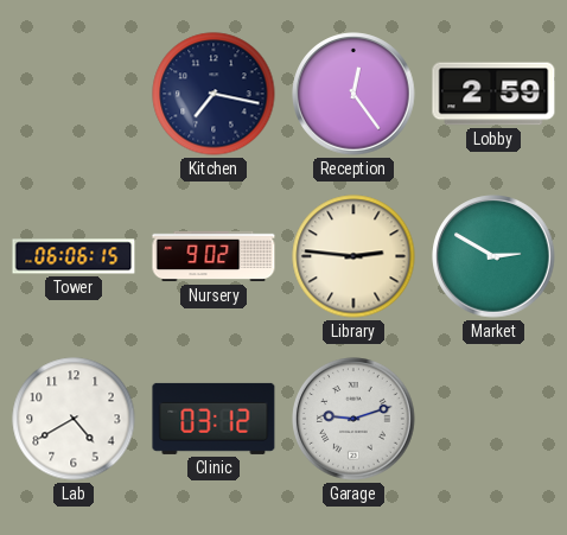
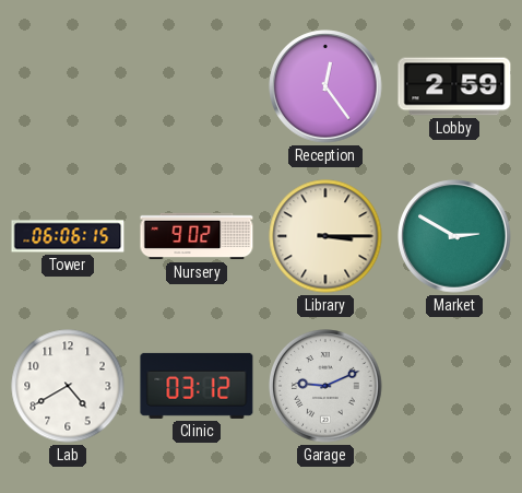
Kitchen: 7:17 -> none (214, 94)
Library: 2:46 -> 3:15 (325, 236)
Garage: 9:12 -> 9:11 (325, 386)
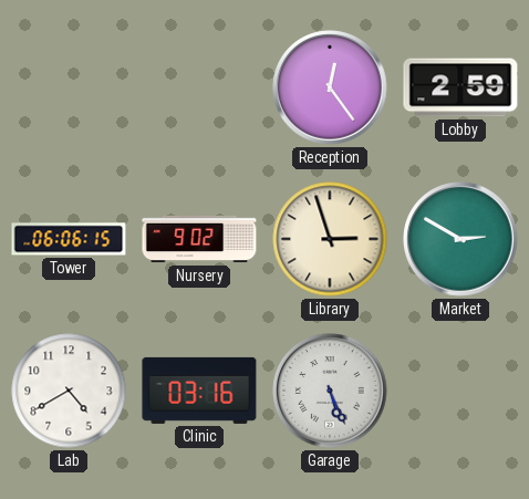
Library: 3:15 -> 2:57 (330, 239)
Clinic: 03:12 -> 03:16 (199, 391)
Garage: 9:11 -> 5:26 (330, 391)
